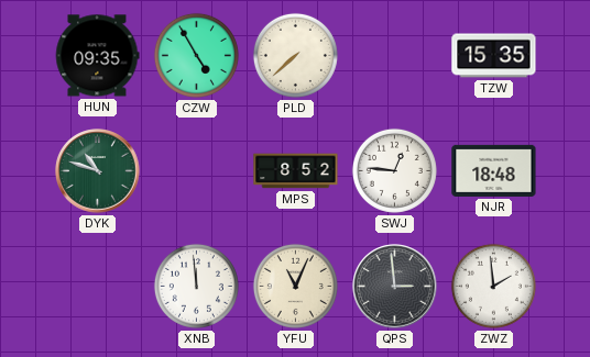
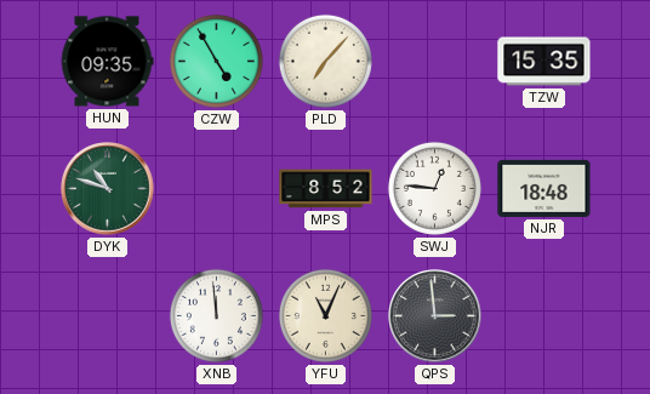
PLD: 7:38 -> 7:07 (325, 61)
ZWZ: 1:59 -> none (493, 286)
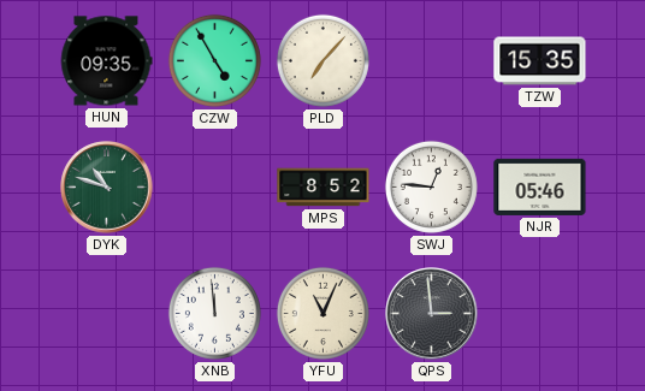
NJR: 18:48 -> 05:46 (540, 186)
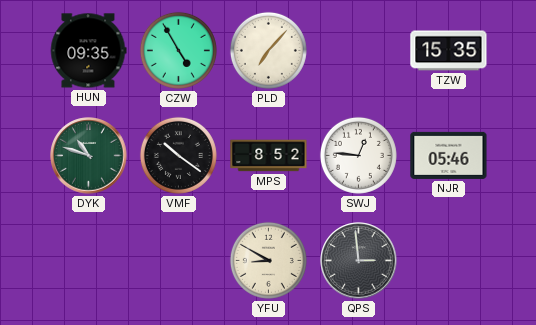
VMF: none -> 10:21 (178, 155)
XNB: 11:59 -> none (214, 313)
YFU: 11:04 -> 8:50 (268, 260)
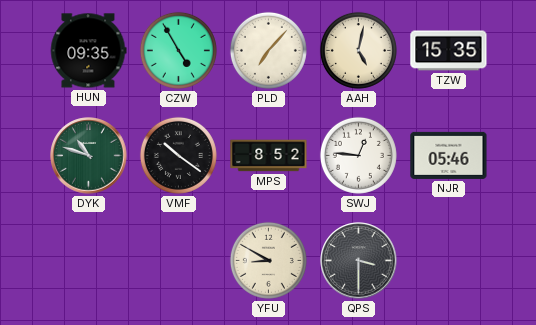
AAH: none -> 5:02 (358, 50)
QPS: 2:59 -> 3:30 (359, 261)
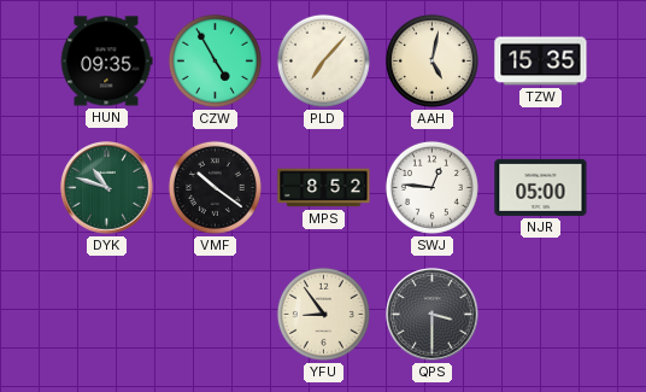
NJR: 05:46 -> 05:00 (541, 187)
YFU: 8:50 -> 8:54 (323, 314)
